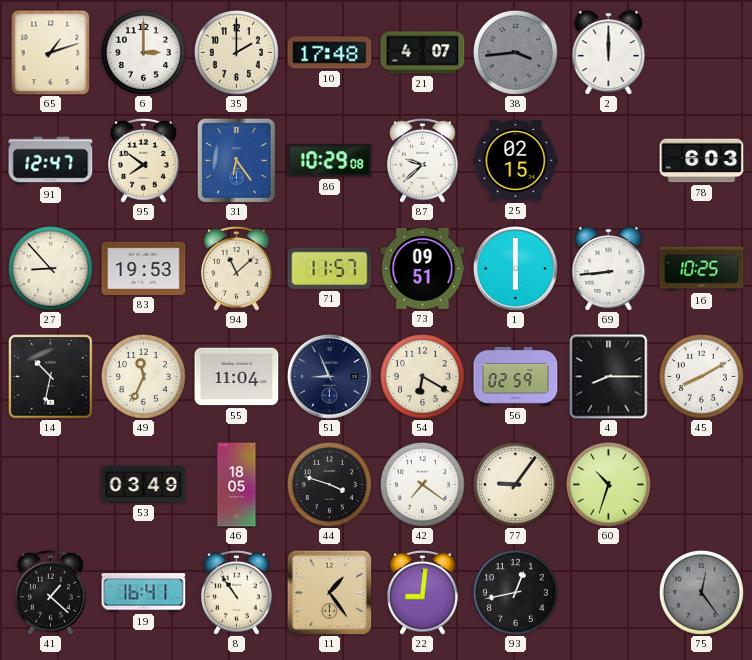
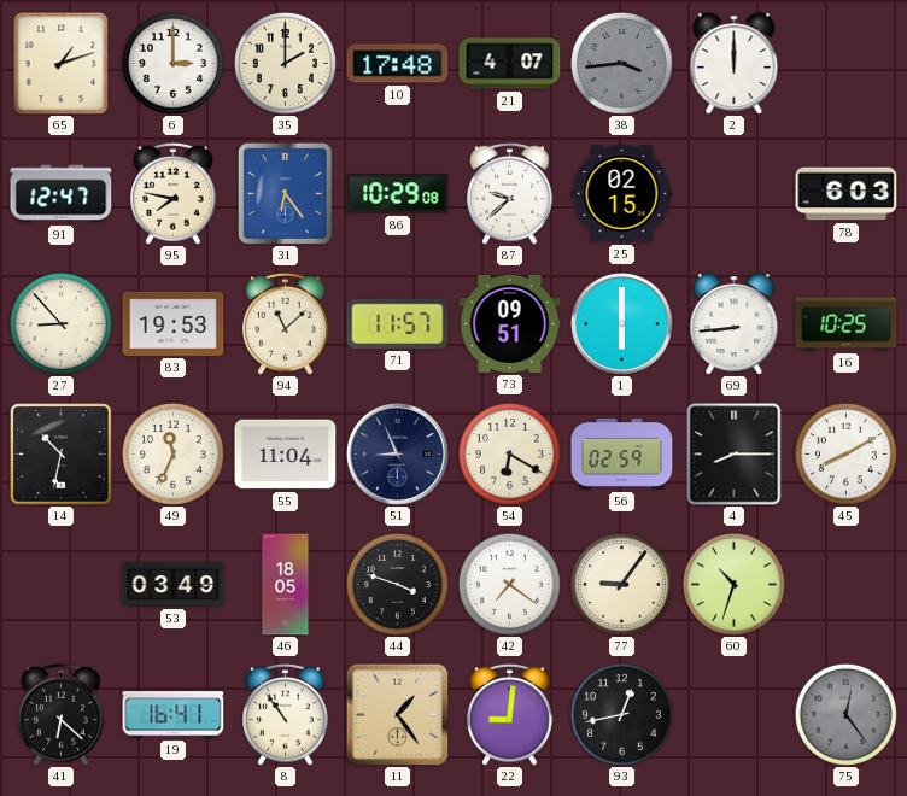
95: 7:51 -> 7:47 (174, 193)
41: 1:22 -> 6:22 (62, 714)
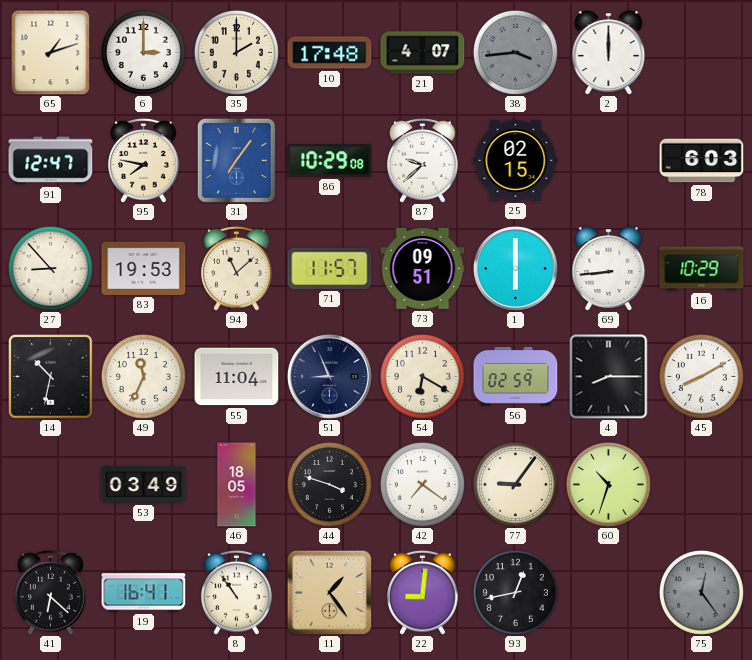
31: 6:24 -> 7:06 (236, 160)
16: 10:25 -> 10:29 (702, 269)
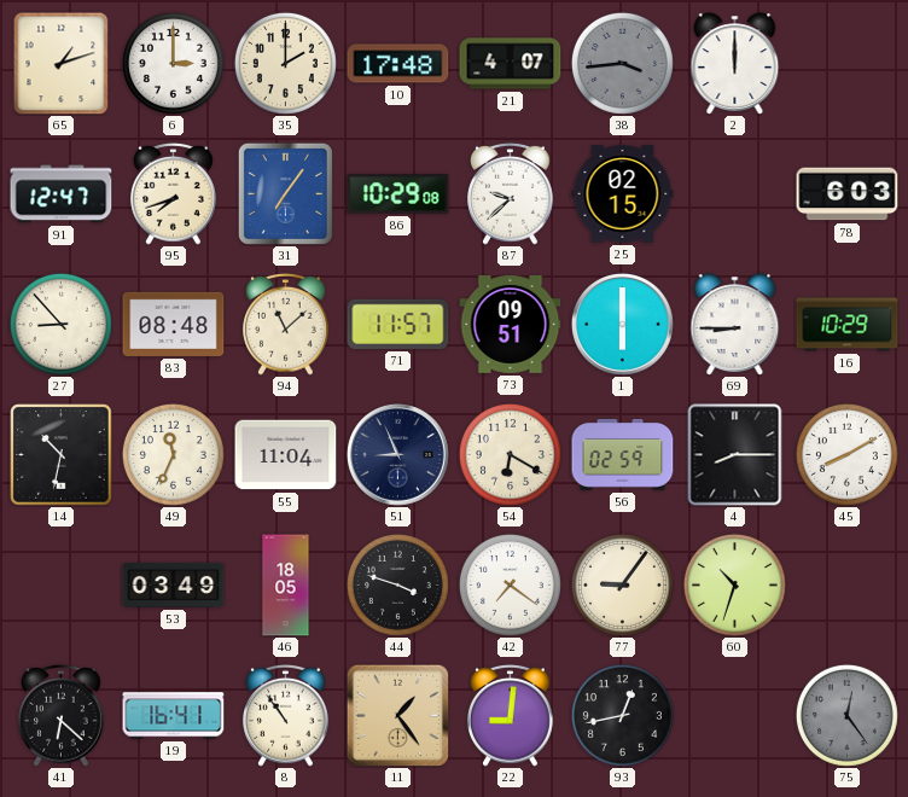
95: 7:47 -> 7:42 (174, 193)
83: 19:53 -> 08:48 (174, 324)
69: 8:44 -> 8:45 (735, 325)
